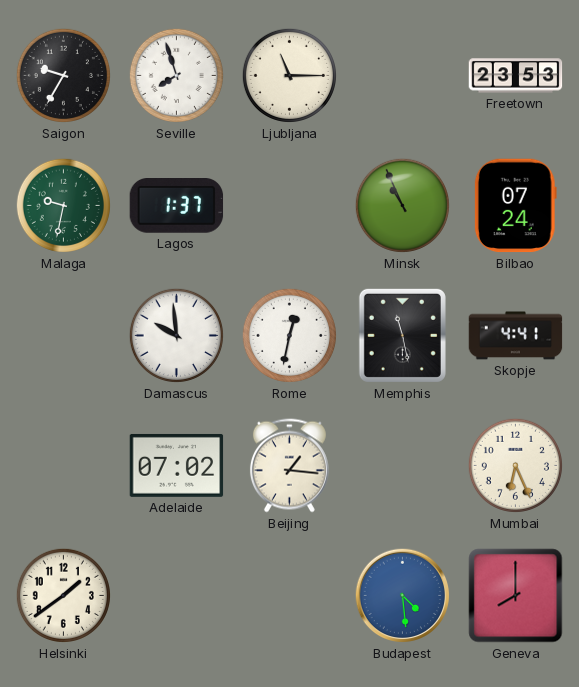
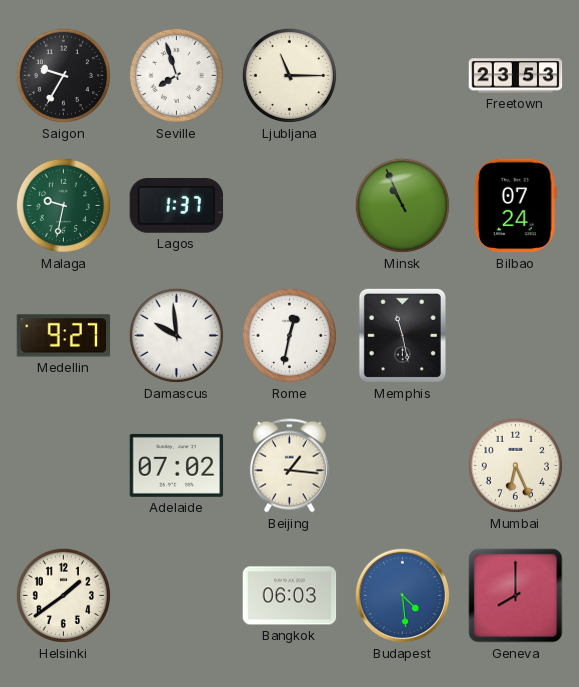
Medellin: none -> 9:27 (64, 336)
Skopje: 4:41 -> none (516, 336)
Bangkok: none -> 06:03 (290, 596)
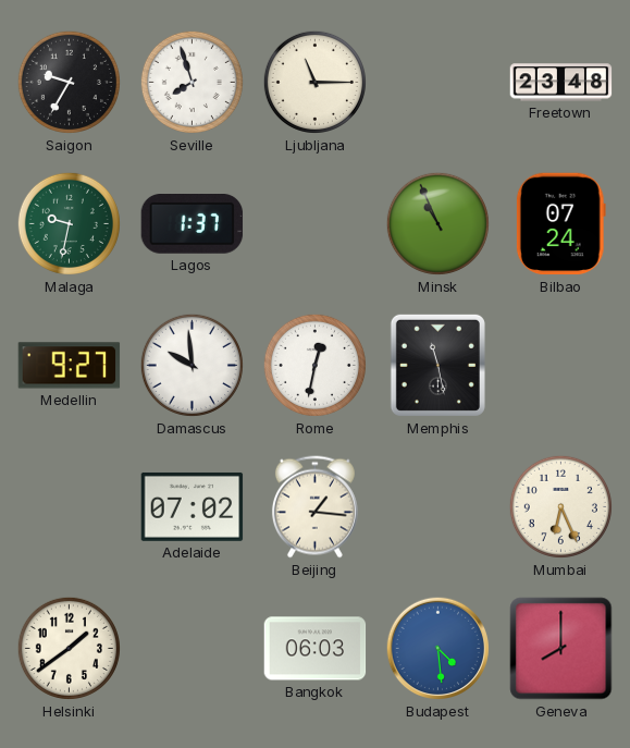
Freetown: 23:53 -> 23:48 (561, 83)
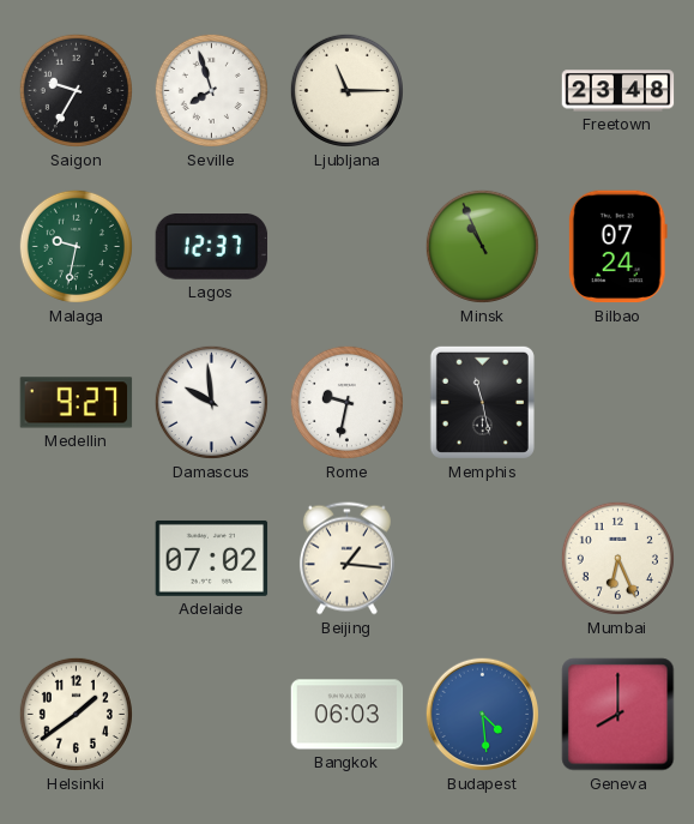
Lagos: 1:37 -> 12:37 (212, 247)
Rome: 12:32 -> 9:32 (346, 402)
